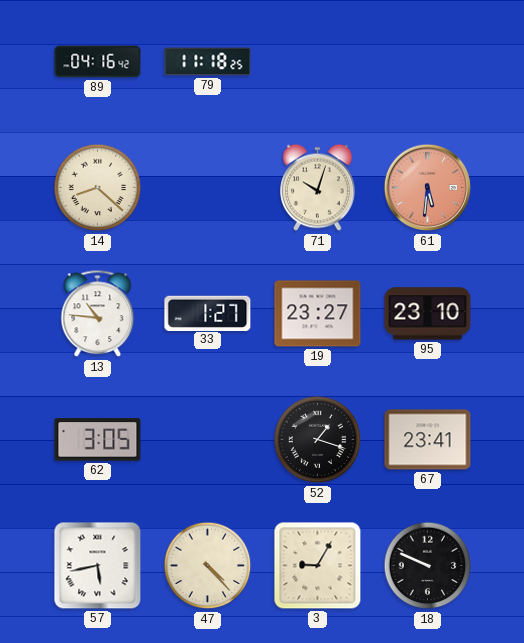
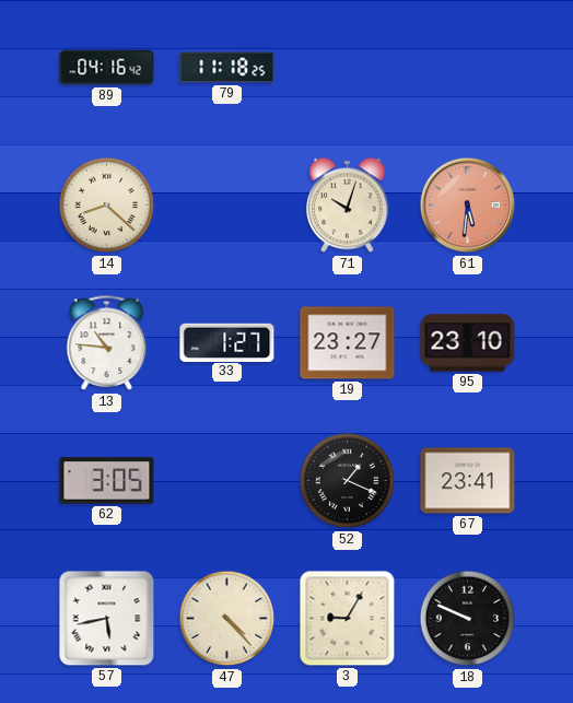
52: 1:18 -> 1:19 (348, 481)
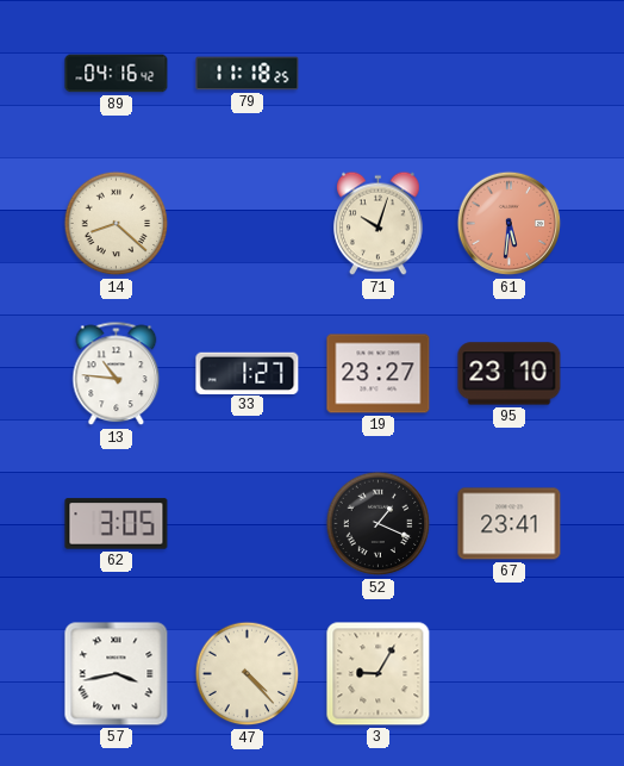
57: 5:43 -> 3:43 (117, 674)
18: 9:49 -> none (468, 619)
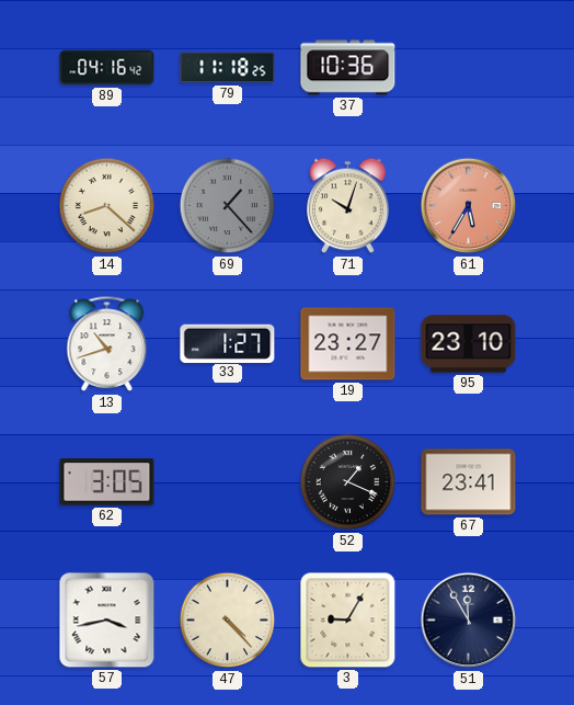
37: none -> 10:36 (348, 68)
69: none -> 1:23 (228, 206)
61: 5:31 -> 5:35 (469, 206)
13: 10:46 -> 10:42 (107, 344)
51: none -> 11:55 (469, 621)
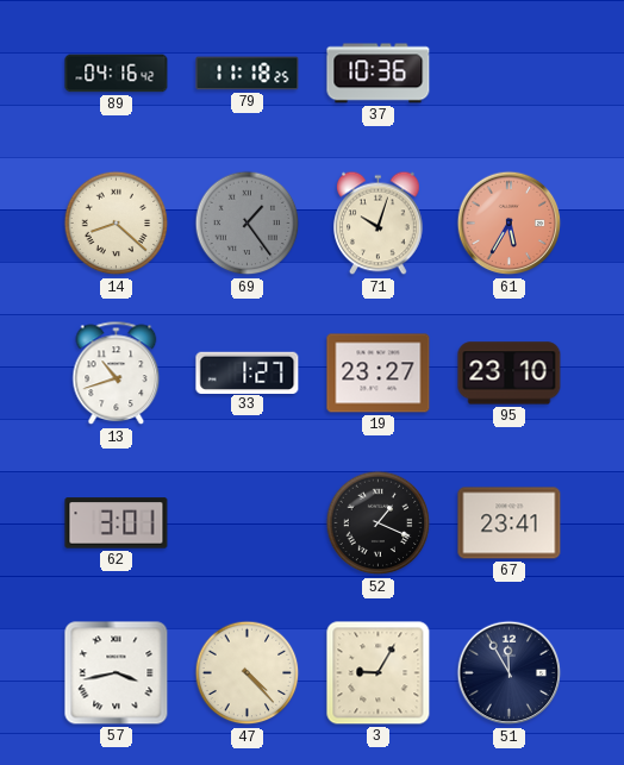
69: 1:23 -> 1:24 (248, 224)
62: 3:05 -> 3:01 (117, 523)
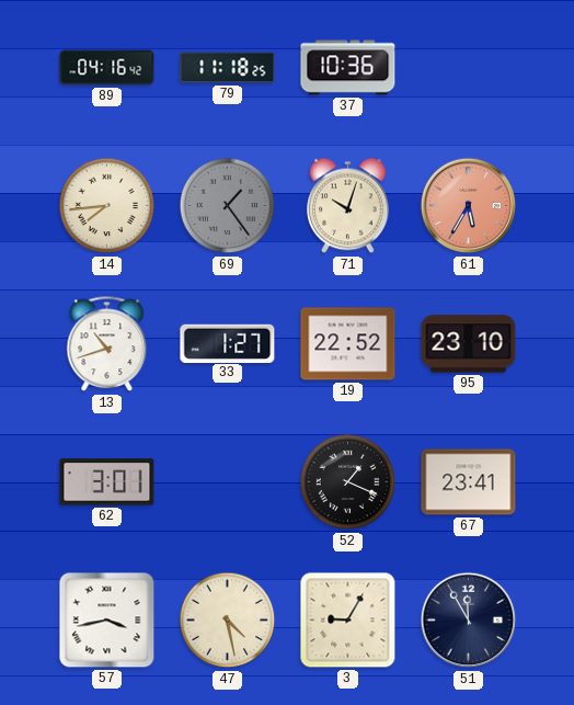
14: 8:22 -> 7:44 (107, 206)
19: 23:27 -> 22:52 (348, 344)
47: 4:23 -> 4:28 (228, 621)
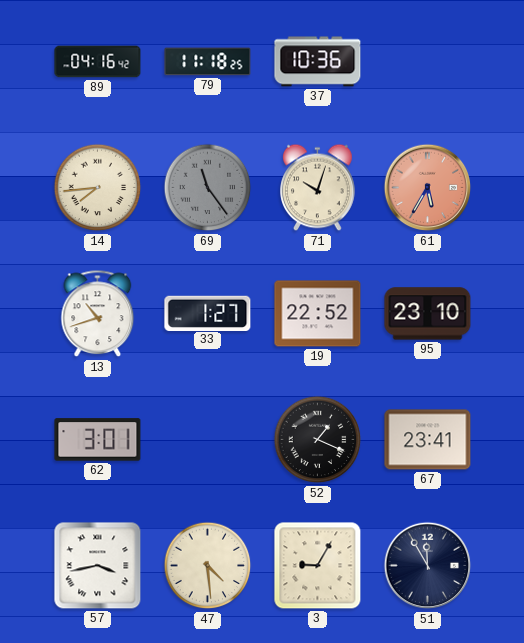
69: 1:24 -> 11:24 (208, 188)
47: 4:28 -> 4:29 (208, 566)
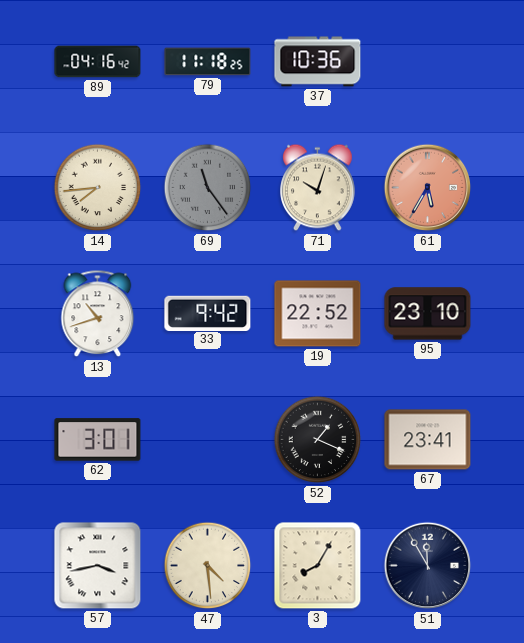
33: 1:27 -> 9:42 (208, 313)
3: 9:05 -> 8:05 (318, 566)
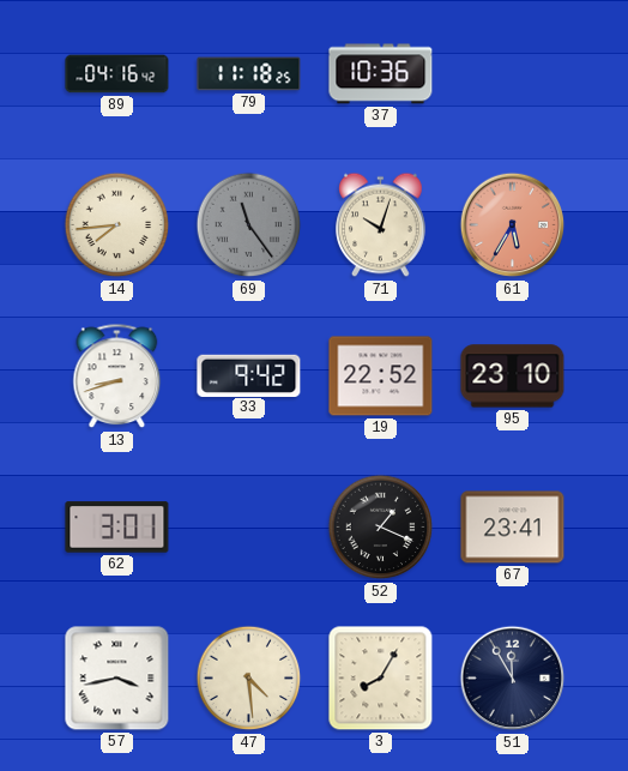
13: 10:42 -> 8:42 (117, 377)
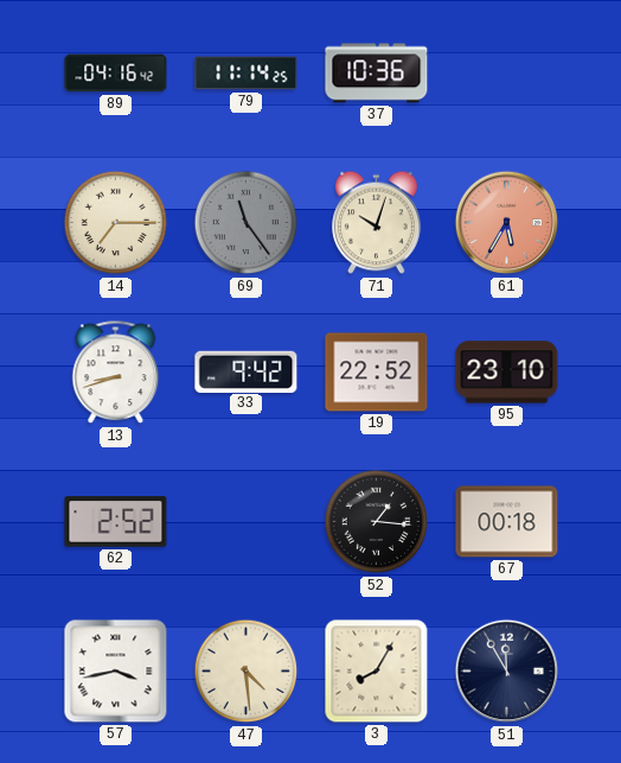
79: 11:18 -> 11:14 (247, 74)
14: 7:44 -> 7:15 (116, 223)
62: 3:01 -> 2:52 (116, 522)
52: 1:19 -> 1:16 (377, 522)
67: 23:41 -> 00:18 (507, 522)
